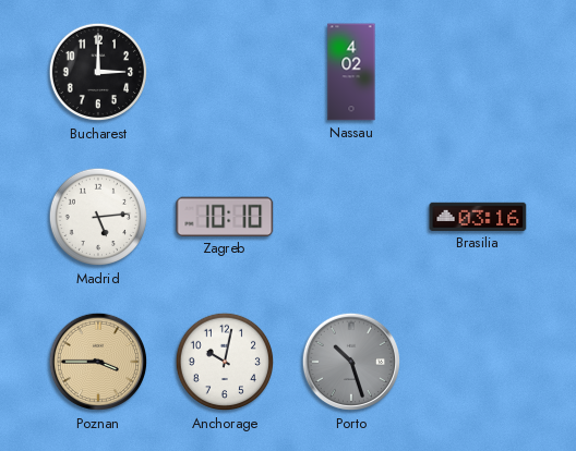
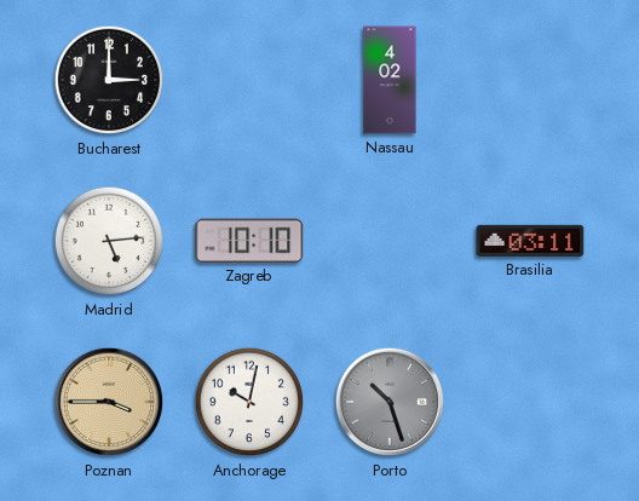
Brasilia: 03:16 -> 03:11 (530, 241)
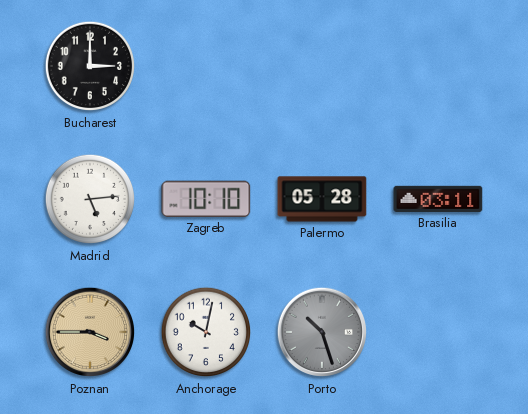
Nassau: 4:02 -> none (390, 80)
Palermo: none -> 05:28 (322, 199)
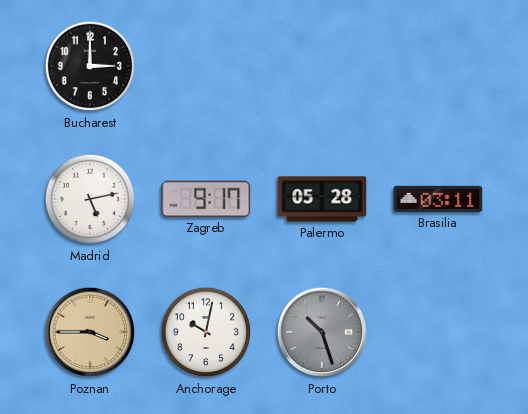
Madrid: 5:14 -> 5:13 (90, 199)
Zagreb: 10:10 -> 9:17 (206, 199)
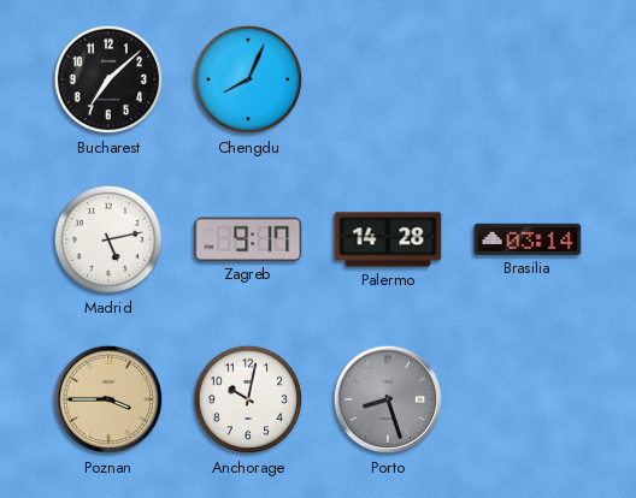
Bucharest: 3:00 -> 7:08 (108, 79)
Chengdu: none -> 8:04 (248, 79)
Palermo: 05:28 -> 14:28 (388, 239)
Brasilia: 03:11 -> 03:14 (528, 239)
Porto: 10:27 -> 8:27 (388, 399)
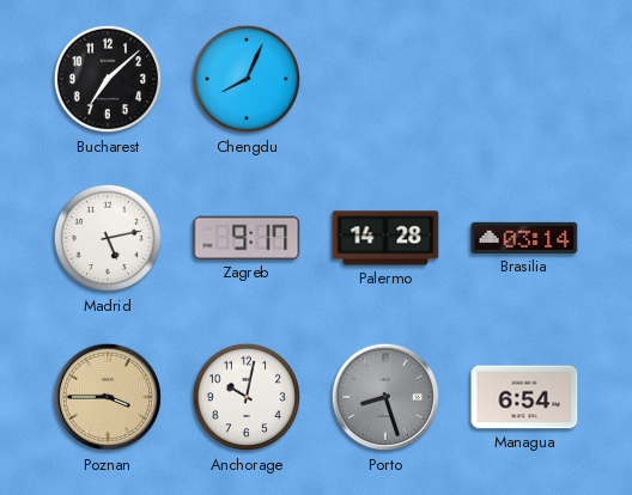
Managua: none -> 6:54 (524, 397)
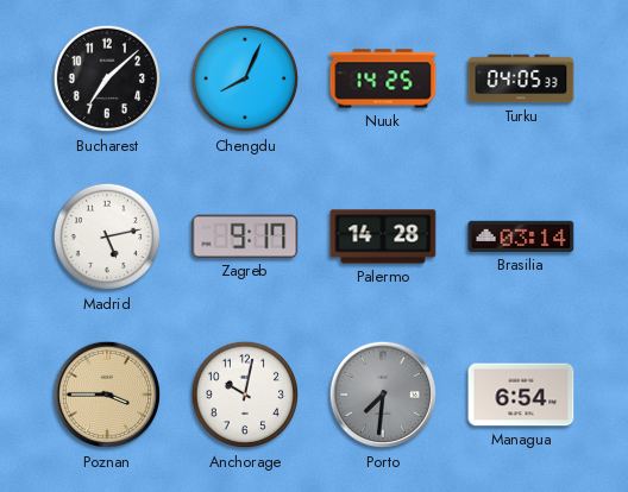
Nuuk: none -> 14:25 (383, 78)
Turku: none -> 04:05 (521, 78)
Porto: 8:27 -> 7:31 (383, 395)
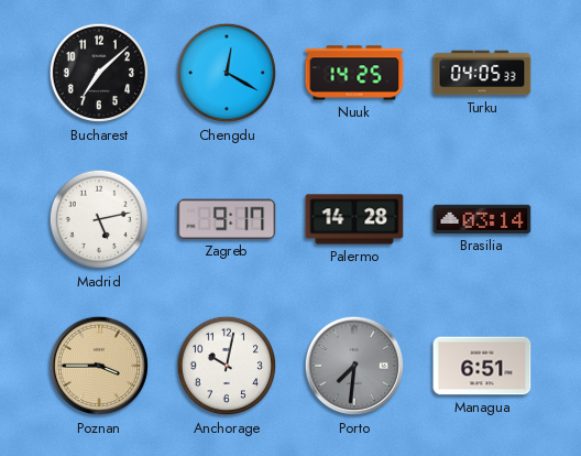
Chengdu: 8:04 -> 12:20 (227, 73)
Managua: 6:54 -> 6:51 (482, 366)
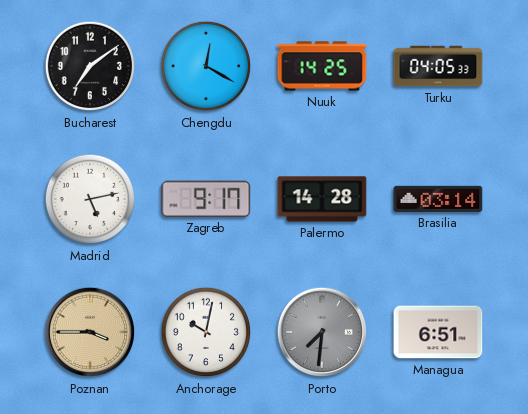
Bucharest: 7:08 -> 7:09 (90, 66)
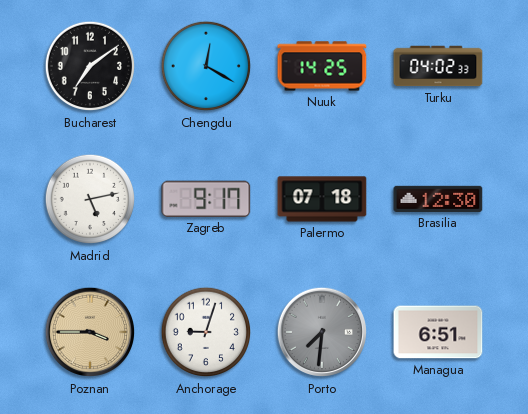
Turku: 04:05 -> 04:02 (438, 66)
Palermo: 14:28 -> 07:18 (322, 199)
Brasilia: 03:14 -> 12:30 (438, 199)
Anchorage: 10:02 -> 9:03 (206, 332)
